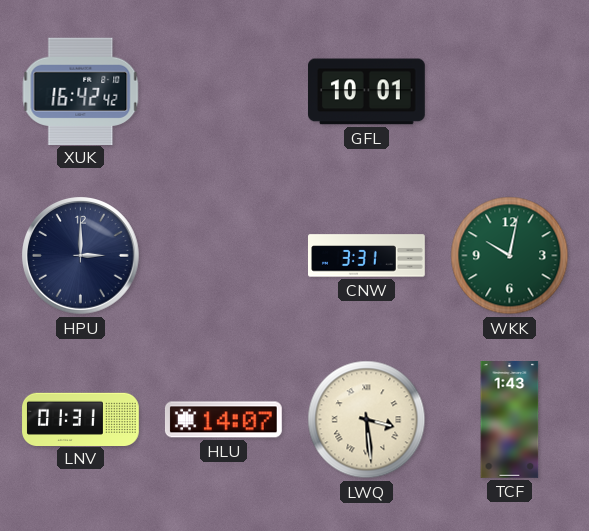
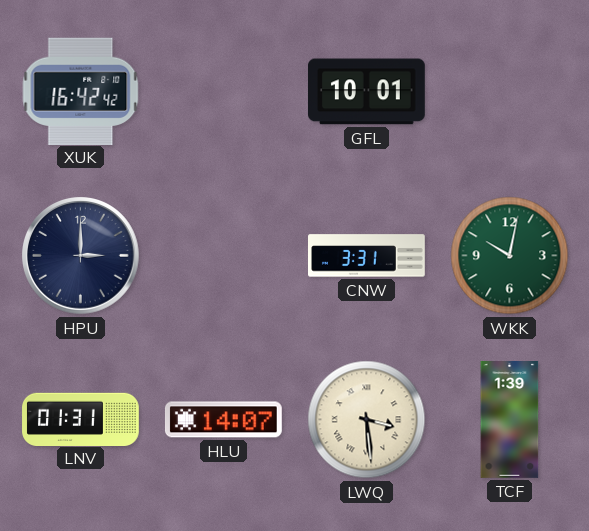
TCF: 1:43 -> 1:39 (510, 420)
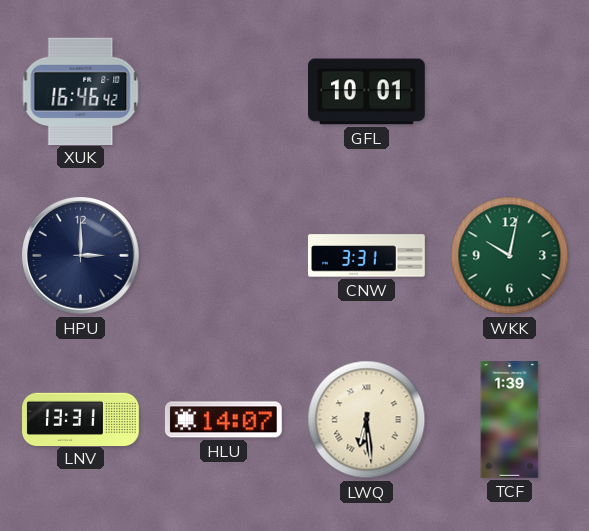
XUK: 16:42 -> 16:46 (81, 91)
LNV: 01:31 -> 13:31 (81, 419)
LWQ: 3:29 -> 6:29 (367, 420)
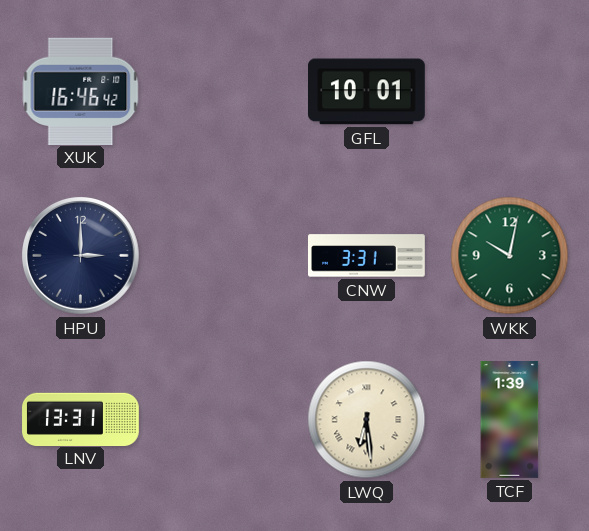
HLU: 14:07 -> none (223, 420)
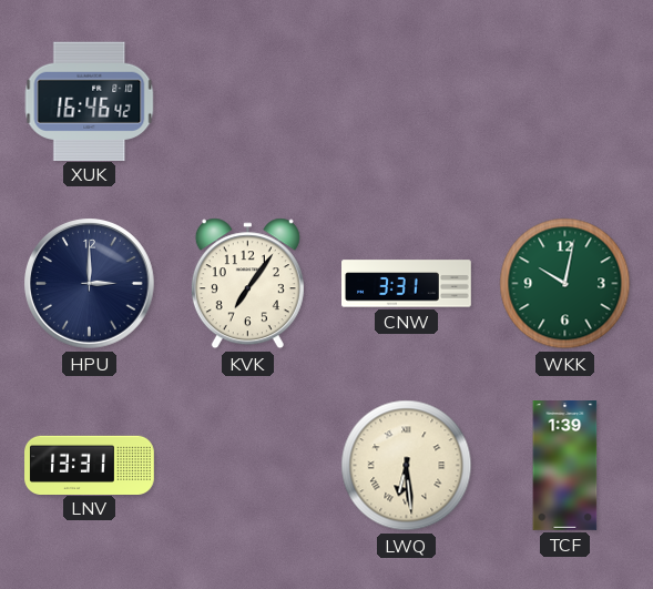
GFL: 10:01 -> none (366, 92)
KVK: none -> 7:06 (247, 284)
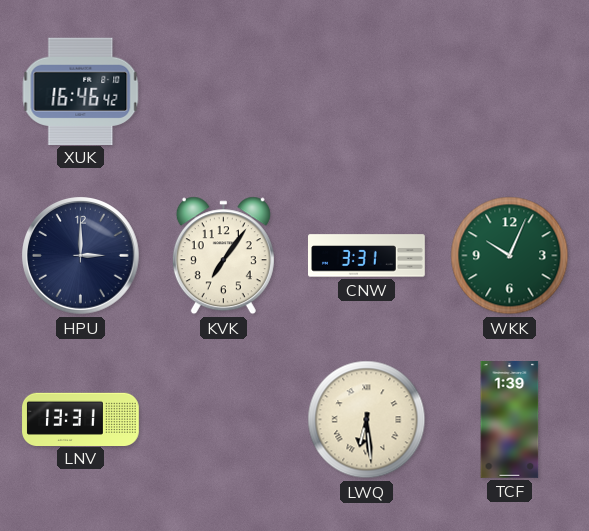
WKK: 10:02 -> 10:04 (510, 256)
